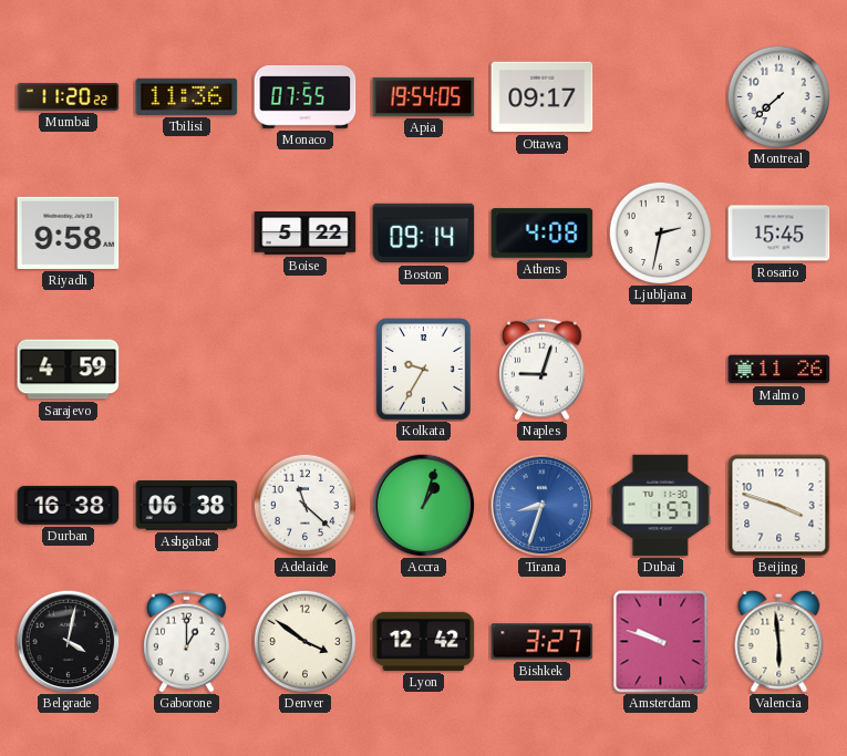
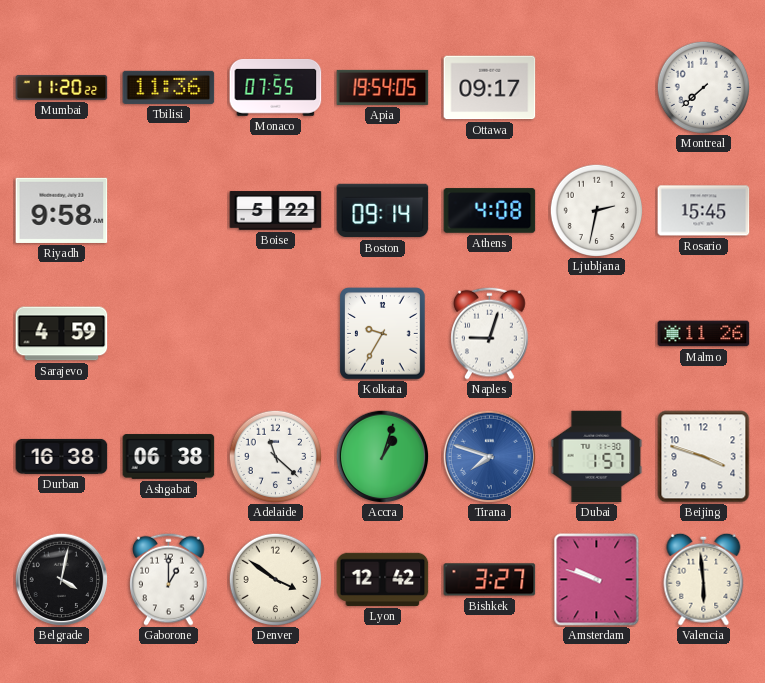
Tirana: 8:33 -> 7:48 (489, 456)
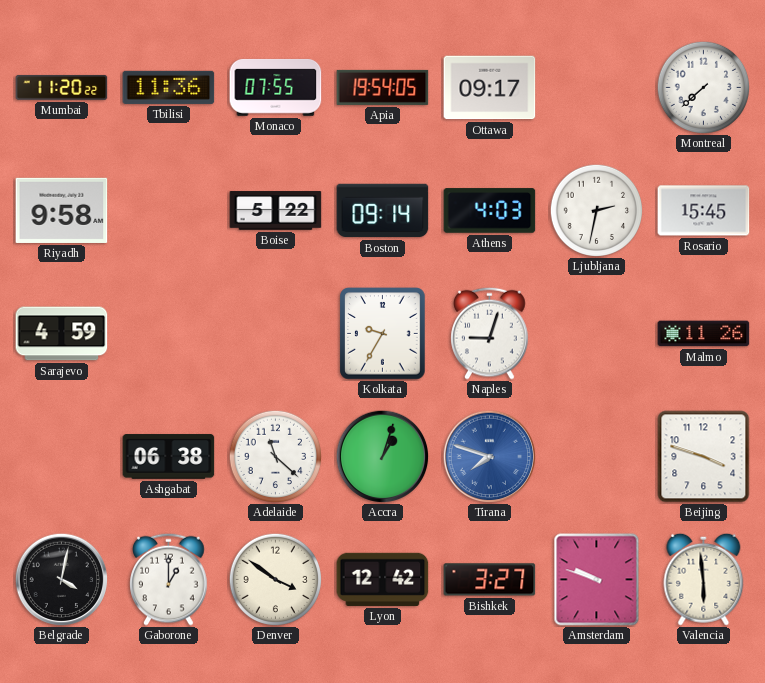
Athens: 4:08 -> 4:03 (490, 211)
Durban: 16:38 -> none (62, 456)
Dubai: 1:57 -> none (597, 457)
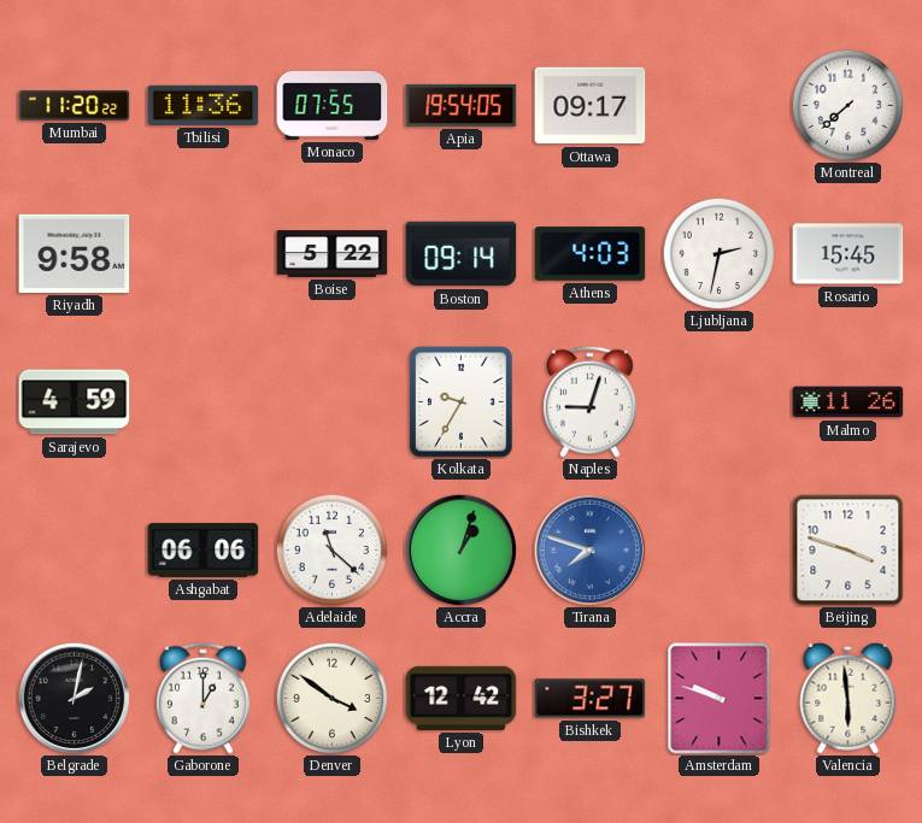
Ashgabat: 06:38 -> 06:06 (204, 551)
Belgrade: 4:02 -> 2:02 (74, 698)
